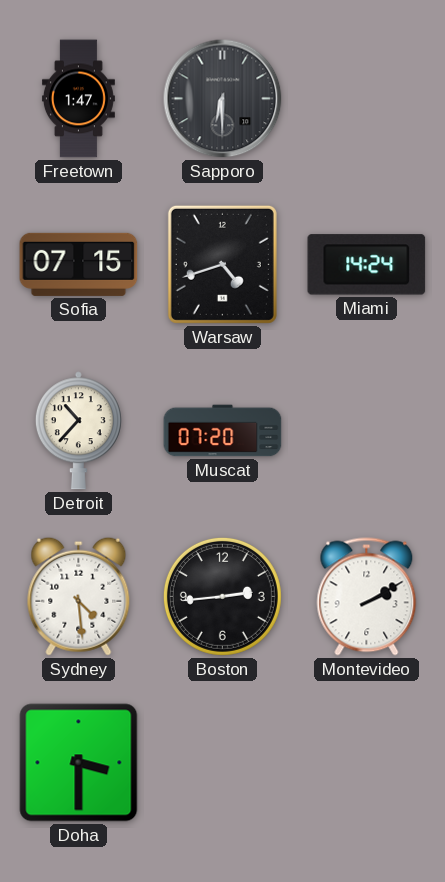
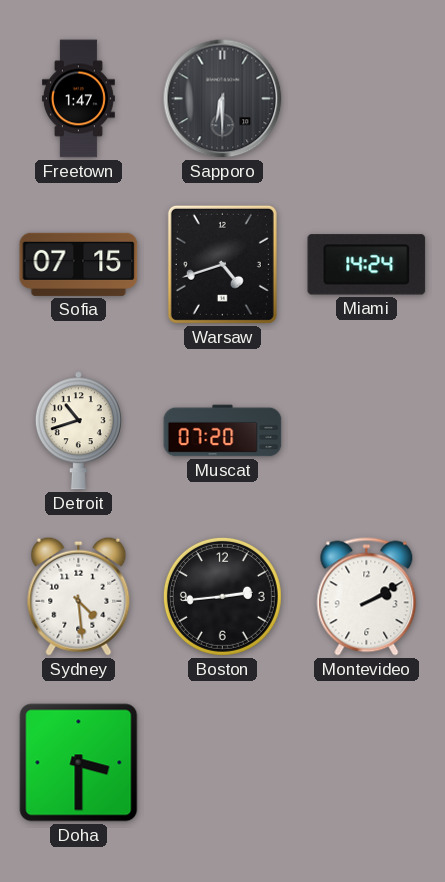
Detroit: 10:37 -> 10:42 (78, 431)
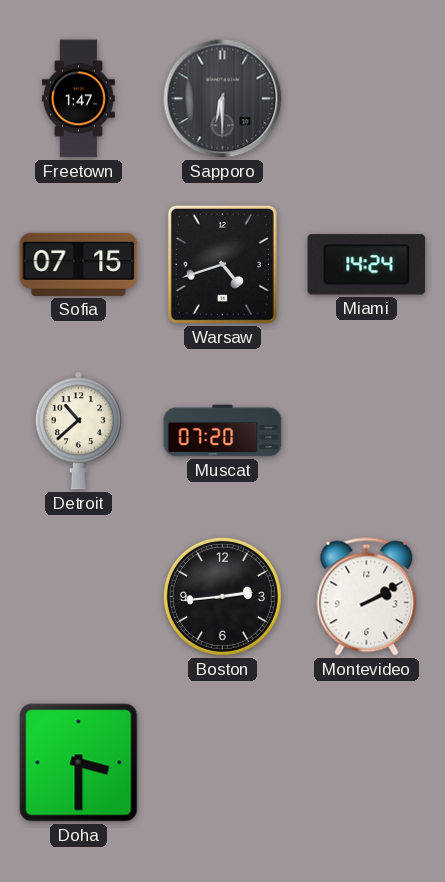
Detroit: 10:42 -> 10:38 (78, 431)
Sydney: 4:29 -> none (79, 596)
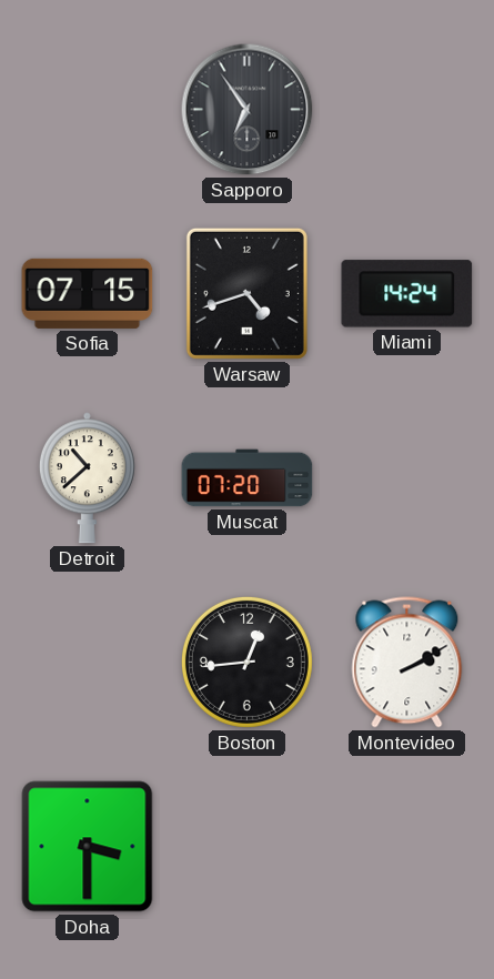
Freetown: 1:47 -> none (78, 99)
Sapporo: 6:30 -> 6:54 (248, 110)
Boston: 2:44 -> 12:44 (246, 662)
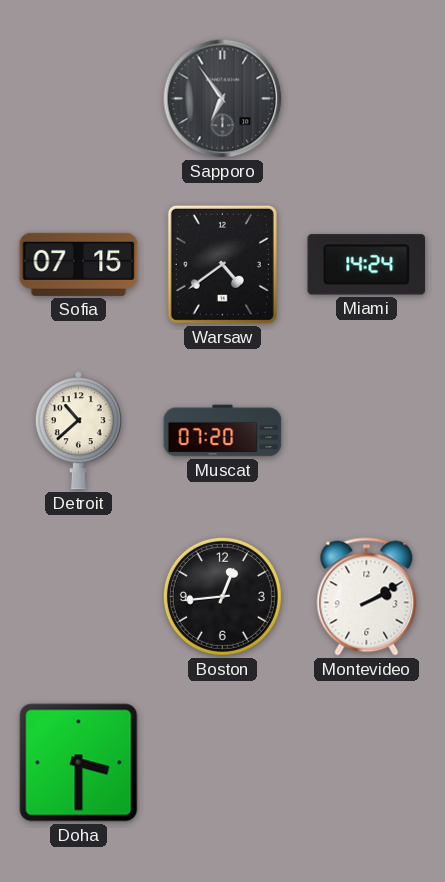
Warsaw: 4:42 -> 4:39 (222, 264)
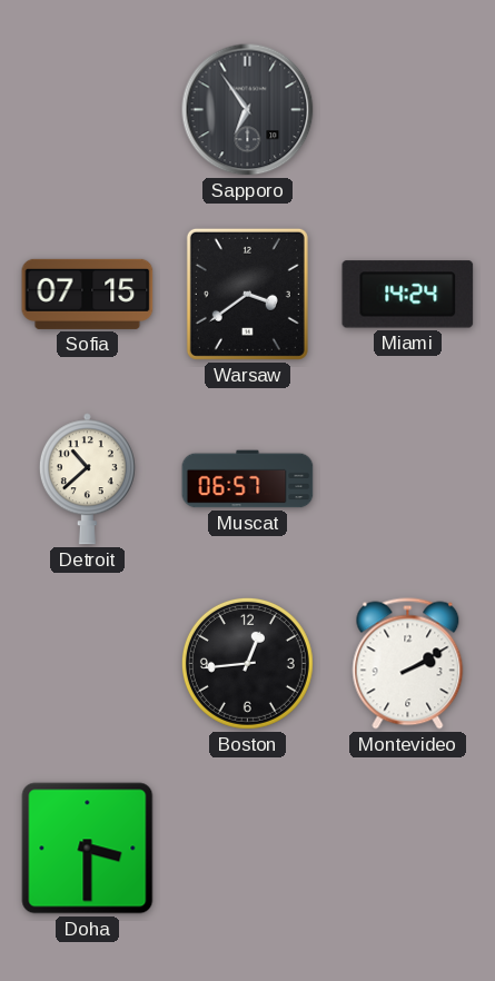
Warsaw: 4:39 -> 3:39 (247, 294)
Muscat: 07:20 -> 06:57 (248, 479)
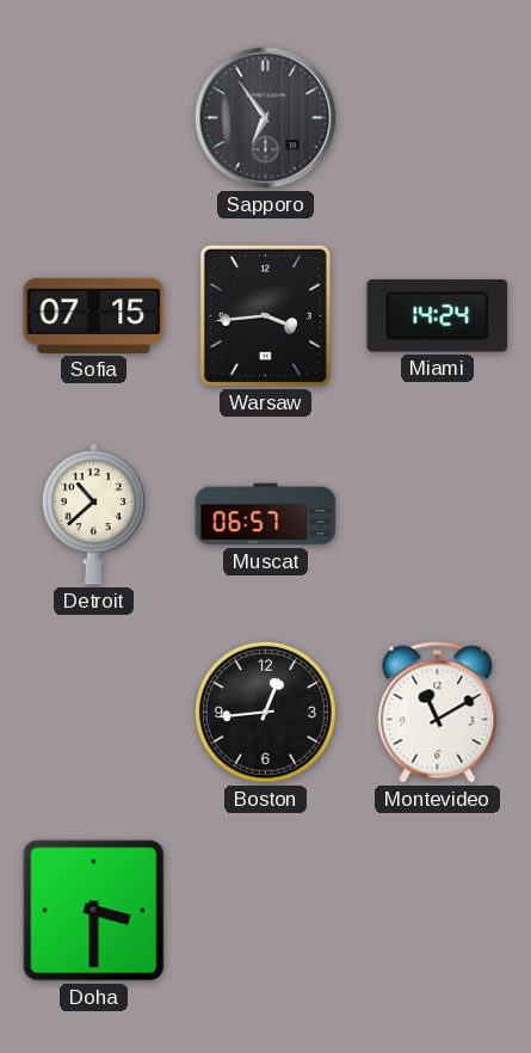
Warsaw: 3:39 -> 3:44 (265, 315)
Montevideo: 2:10 -> 11:10 (438, 713)
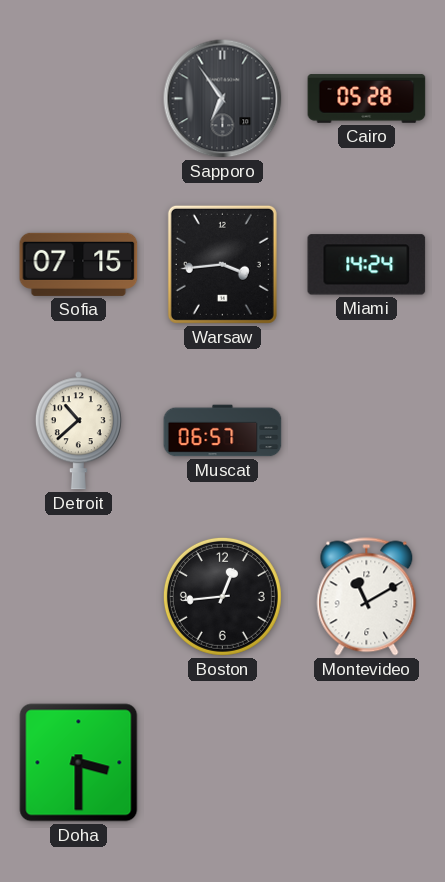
Cairo: none -> 05:28 (367, 99)
